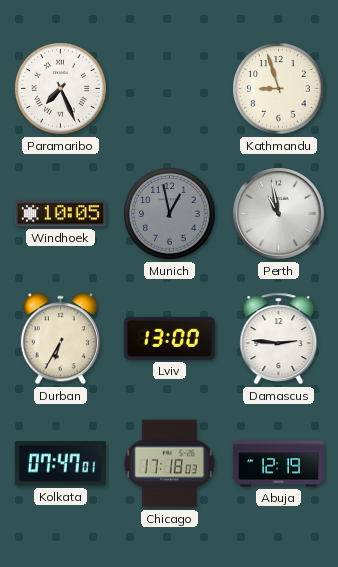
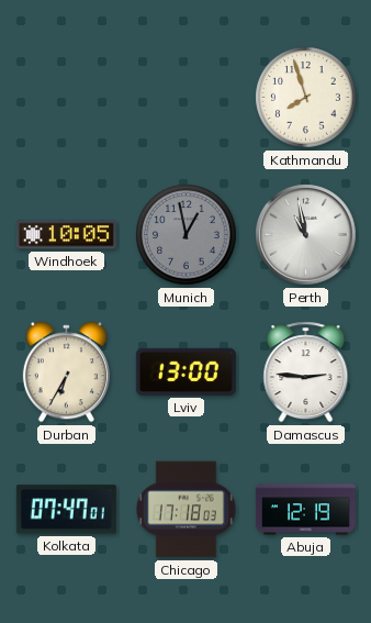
Paramaribo: 7:26 -> none (61, 89)
Kathmandu: 8:57 -> 7:57 (306, 98)
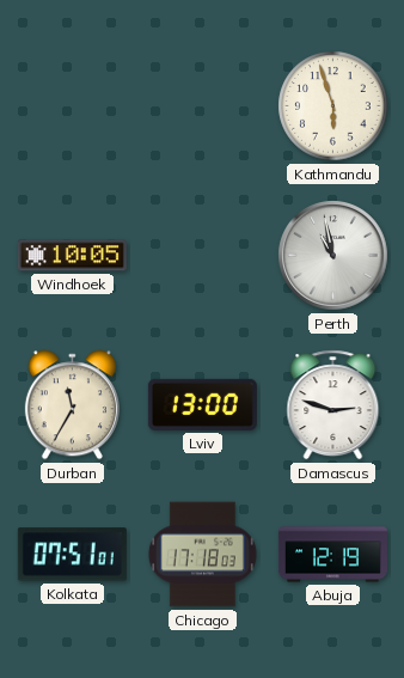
Kathmandu: 7:57 -> 5:57 (333, 106)
Munich: 12:58 -> none (187, 235)
Durban: 6:35 -> 11:35 (72, 405)
Damascus: 2:46 -> 2:48 (333, 405)
Kolkata: 07:47 -> 07:51 (72, 555)
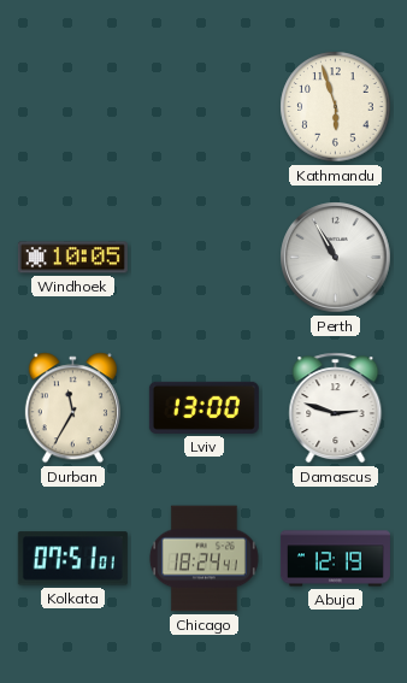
Perth: 10:58 -> 10:55 (336, 258)
Chicago: 17:18 -> 18:24 (203, 559)
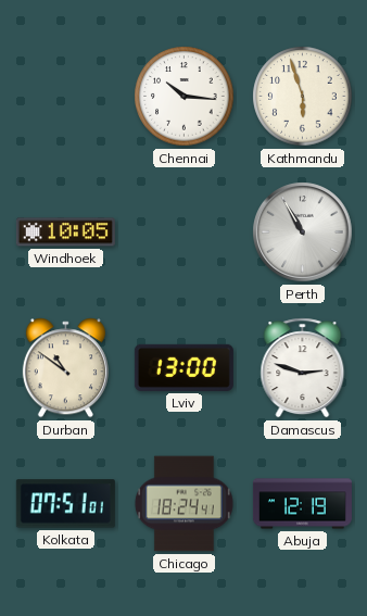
Chennai: none -> 10:16 (185, 97)
Durban: 11:35 -> 10:51 (65, 368)
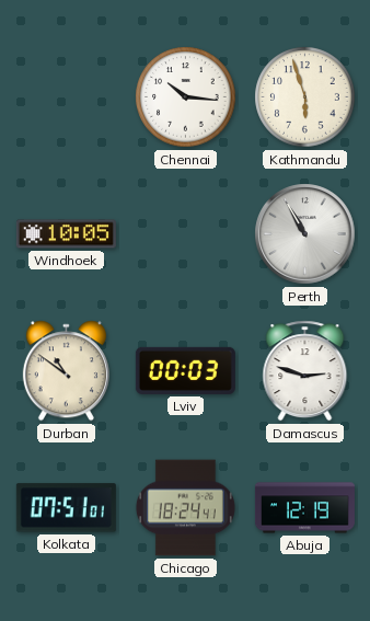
Lviv: 13:00 -> 00:03 (185, 370)
